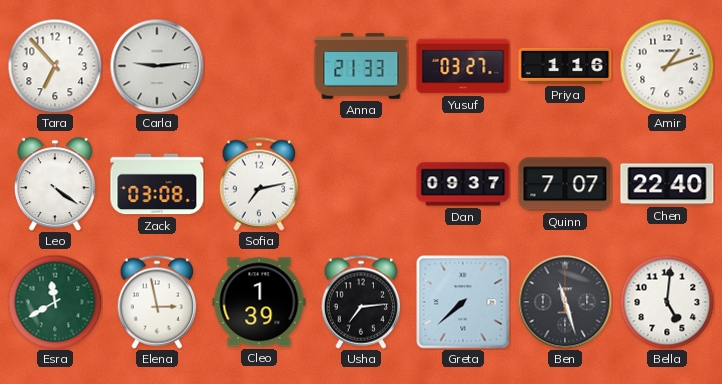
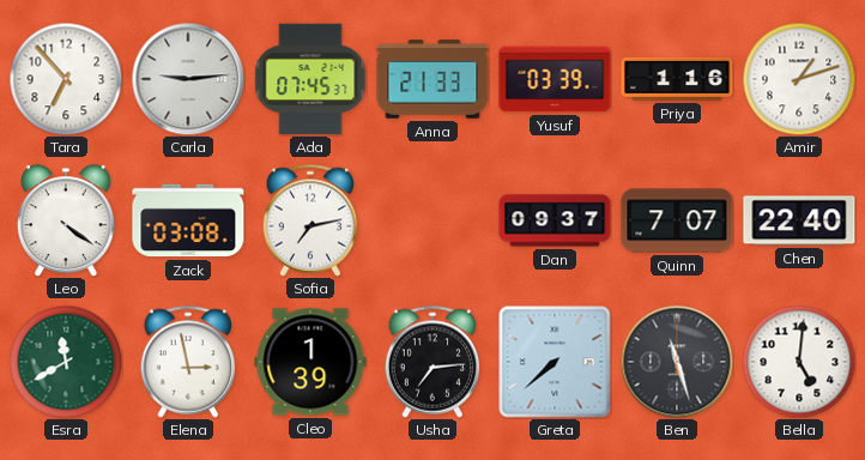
Ada: none -> 07:45 (310, 79)
Yusuf: 03:27 -> 03:39 (555, 79)
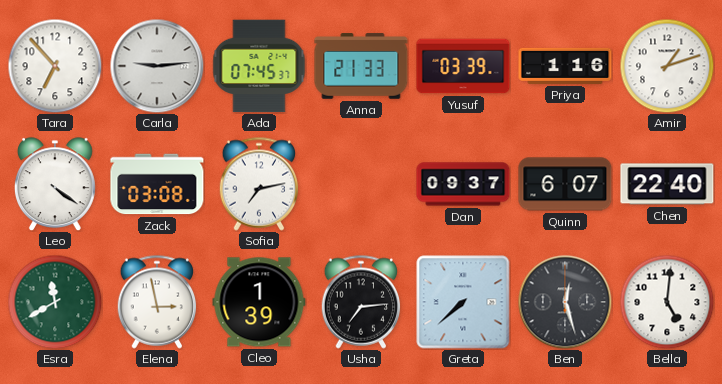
Quinn: 7:07 -> 6:07 (565, 184)
Ben: 11:27 -> 12:27 (565, 302)
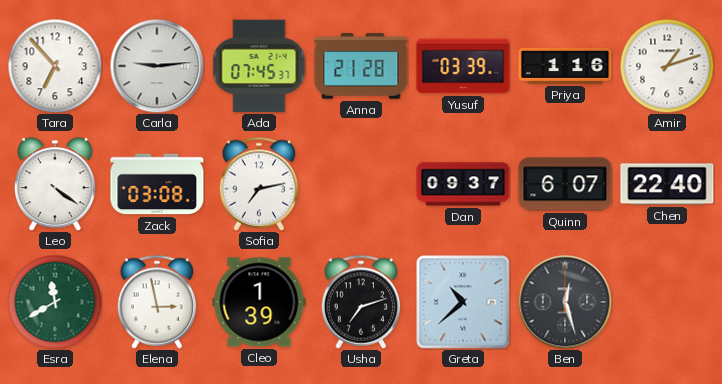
Anna: 21:33 -> 21:28 (361, 66)
Usha: 7:14 -> 7:12 (361, 302)
Greta: 7:38 -> 10:38 (463, 302)
Bella: 5:01 -> none (667, 302)
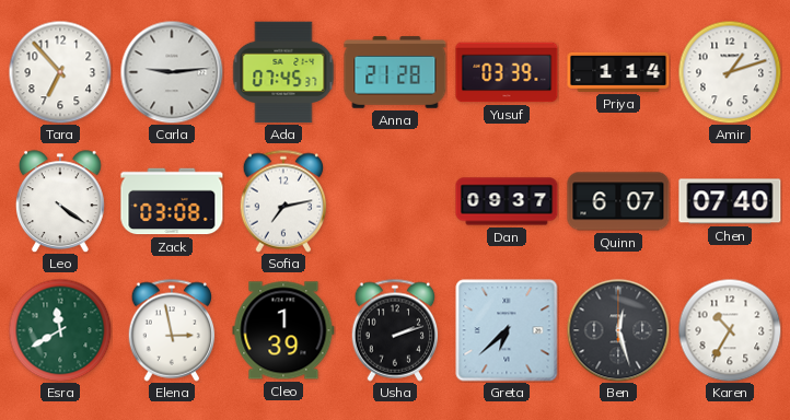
Priya: 1:16 -> 1:14 (618, 72)
Chen: 22:40 -> 07:40 (730, 201)
Usha: 7:12 -> 2:12 (395, 330)
Greta: 10:38 -> 6:38 (507, 330)
Karen: none -> 10:35 (730, 330)
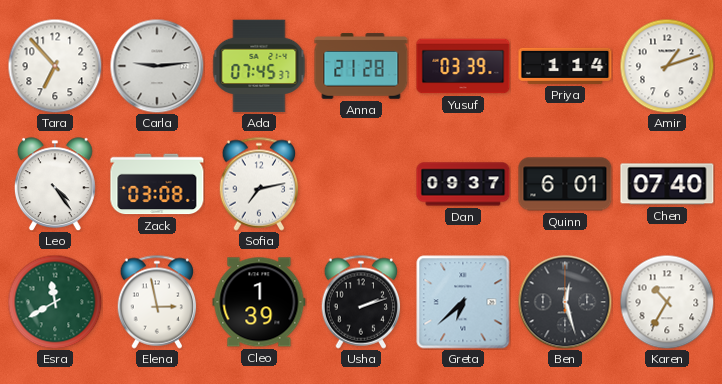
Leo: 4:21 -> 4:24 (55, 184)
Quinn: 6:07 -> 6:01 (565, 184)
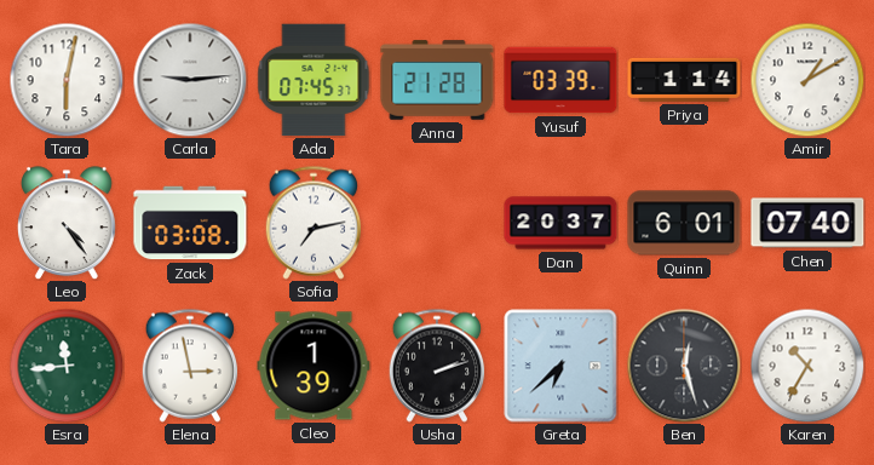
Tara: 6:53 -> 6:02 (67, 80)
Amir: 1:12 -> 1:10 (807, 80)
Dan: 09:37 -> 20:37 (560, 223)
Esra: 11:40 -> 11:44 (67, 366)
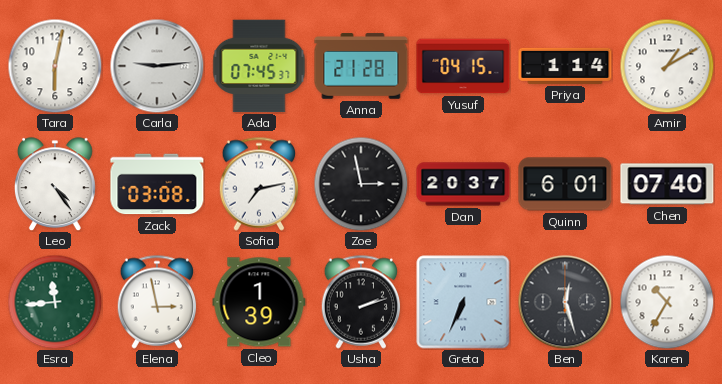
Yusuf: 03:39 -> 04:15 (463, 66)
Zoe: none -> 2:58 (361, 184)
Greta: 6:38 -> 6:34 (463, 302)
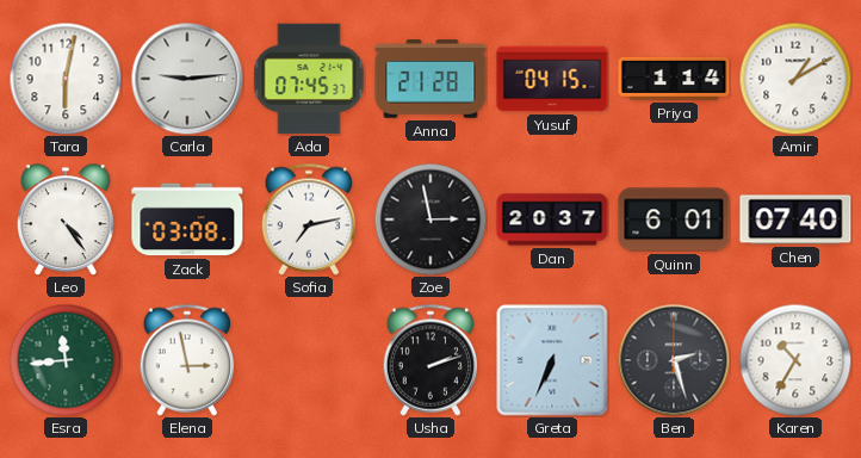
Cleo: 1:39 -> none (259, 302)
Ben: 12:27 -> 2:27 (674, 360)
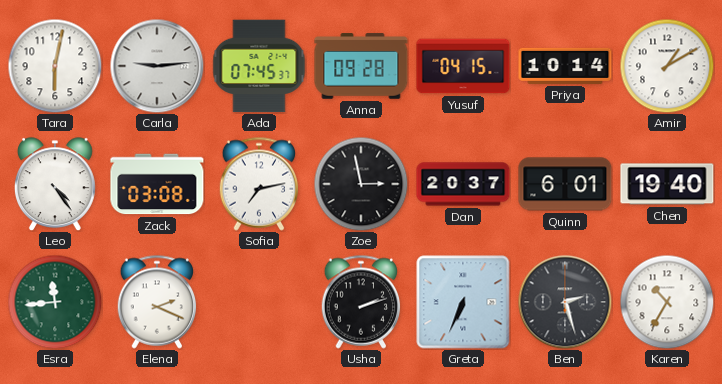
Anna: 21:28 -> 09:28 (361, 66)
Priya: 1:14 -> 10:14 (565, 66)
Chen: 07:40 -> 19:40 (667, 184)
Elena: 2:58 -> 2:19 (157, 302)
